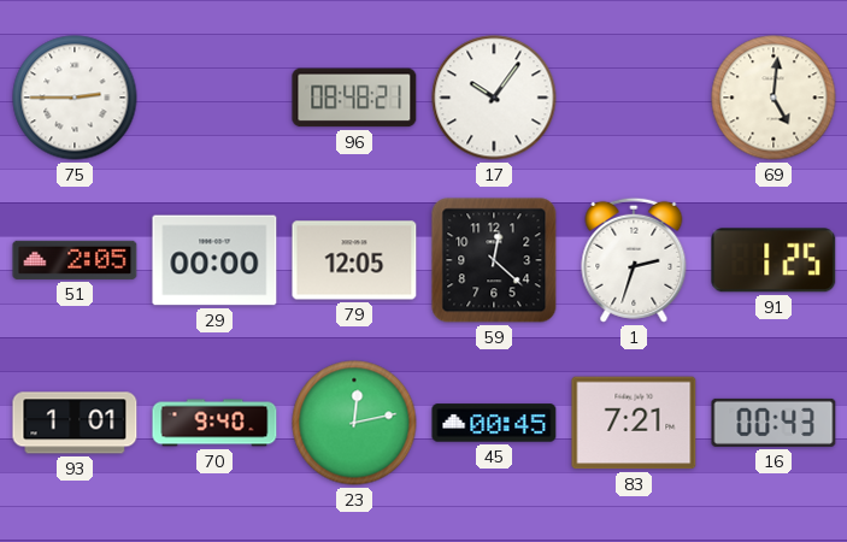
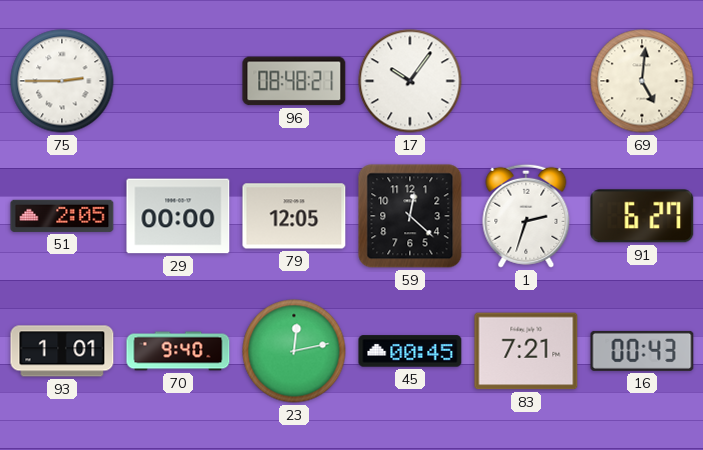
91: 1:25 -> 6:27 (642, 216)
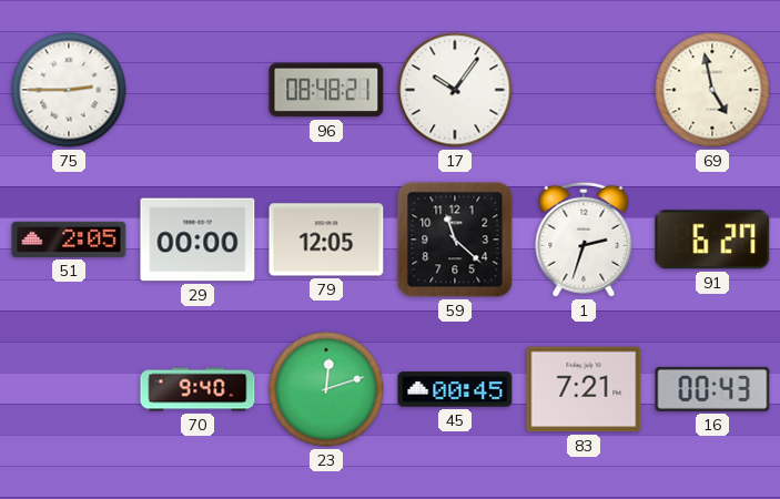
69: 5:01 -> 4:58 (712, 90)
59: 12:22 -> 11:22 (455, 240)
93: 1:01 -> none (62, 351)
23: 12:13 -> 12:12 (326, 389)
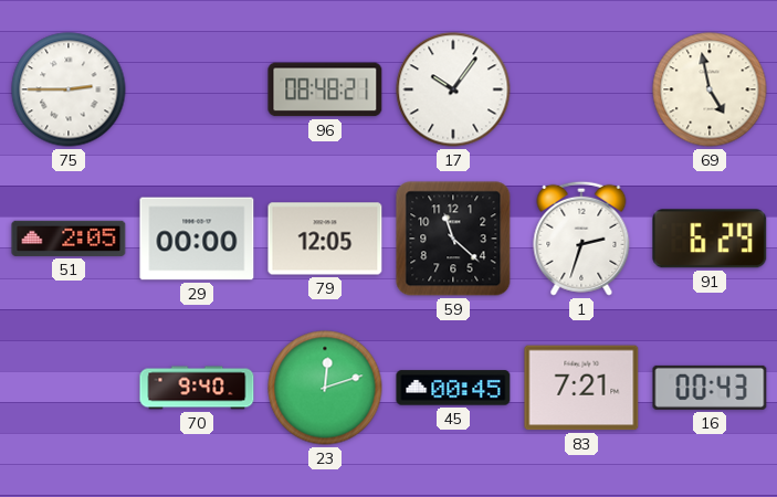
91: 6:27 -> 6:29 (710, 239)
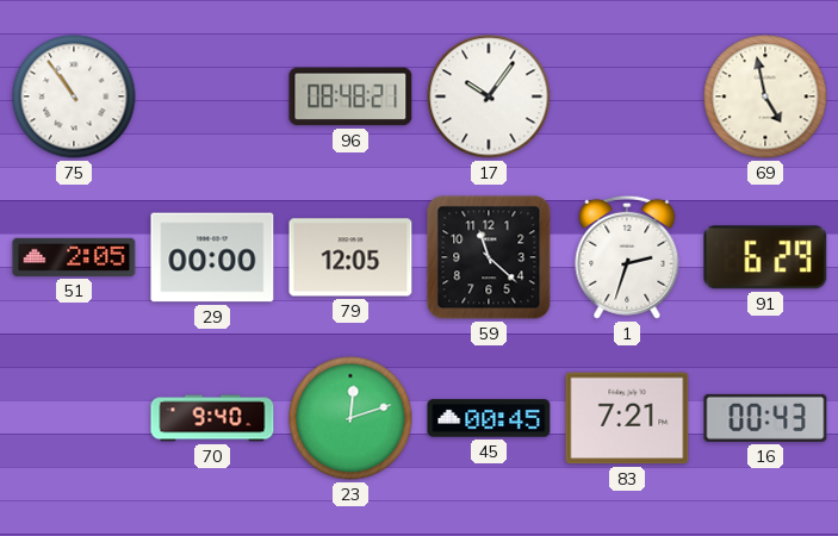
75: 2:45 -> 10:54 (74, 96)
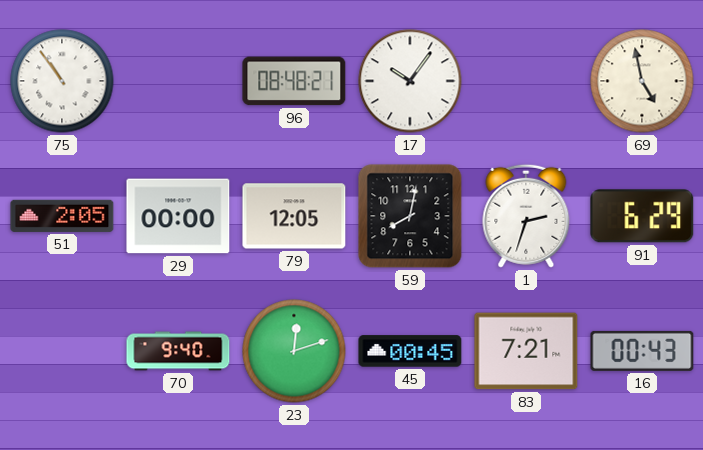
59: 11:22 -> 8:02 (410, 216)
